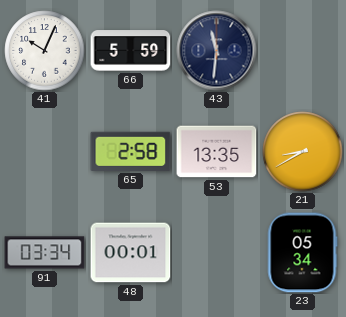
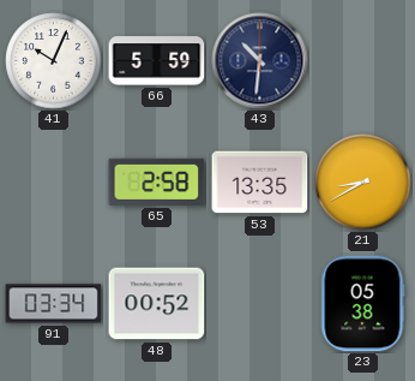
43: 11:31 -> 10:31 (260, 61)
48: 00:01 -> 00:52 (157, 304)
23: 05:34 -> 05:38 (362, 304)
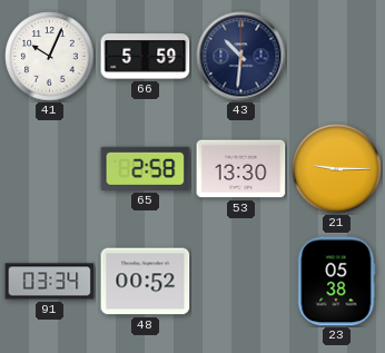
53: 13:35 -> 13:30 (241, 169)
21: 8:40 -> 9:15 (337, 169)
